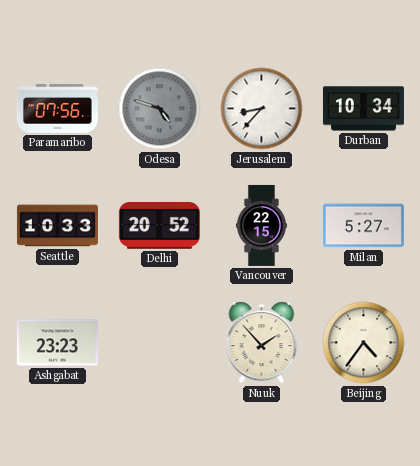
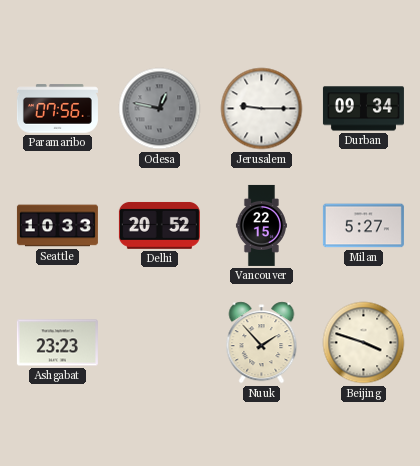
Odesa: 4:48 -> 12:47 (160, 109)
Jerusalem: 8:37 -> 9:15 (262, 109)
Durban: 10:34 -> 09:34 (363, 109)
Beijing: 4:36 -> 3:48 (364, 343)
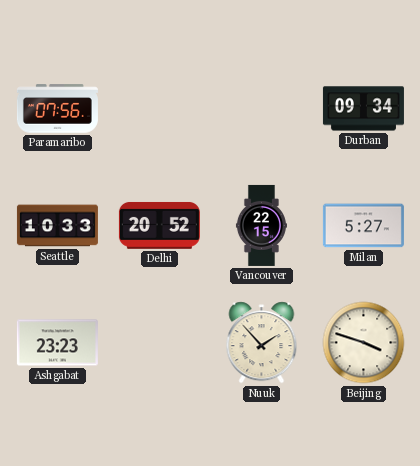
Odesa: 12:47 -> none (160, 109)
Jerusalem: 9:15 -> none (262, 109)
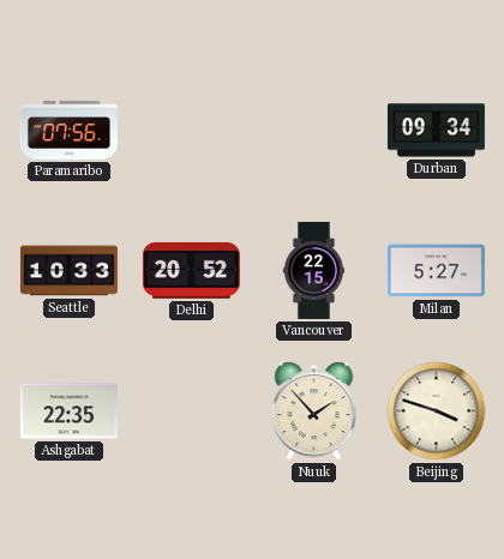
Ashgabat: 23:23 -> 22:35 (68, 411)
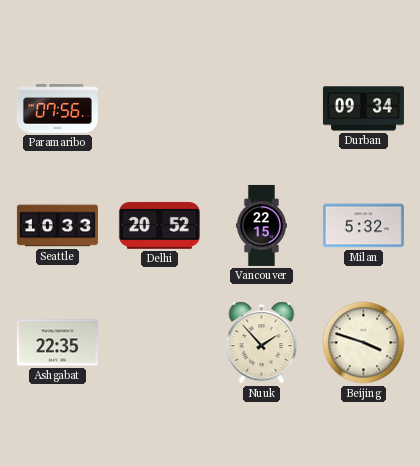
Milan: 5:27 -> 5:32 (363, 226)
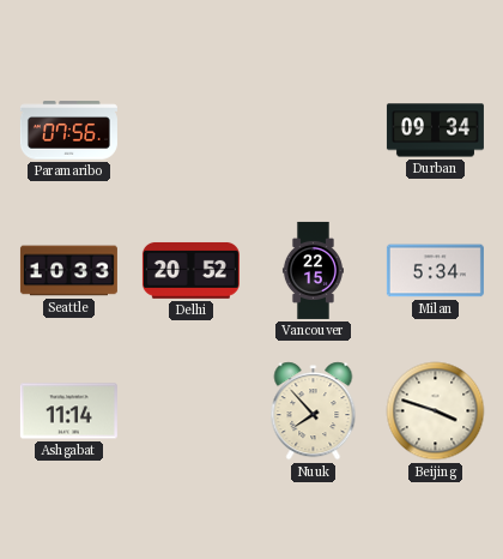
Milan: 5:32 -> 5:34 (435, 271)
Ashgabat: 22:35 -> 11:14 (68, 411)
Nuuk: 1:53 -> 7:53 (314, 411)
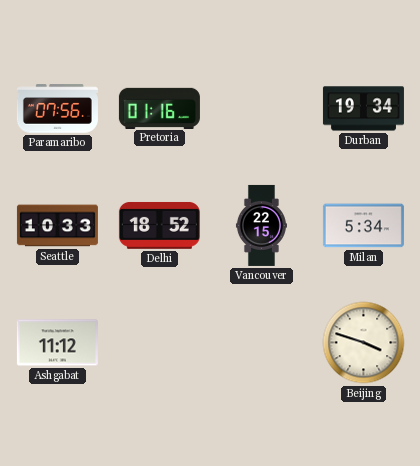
Pretoria: none -> 01:16 (159, 108)
Durban: 09:34 -> 19:34 (363, 109)
Delhi: 20:52 -> 18:52 (159, 225)
Ashgabat: 11:14 -> 11:12 (57, 343)
Nuuk: 7:53 -> none (314, 411)
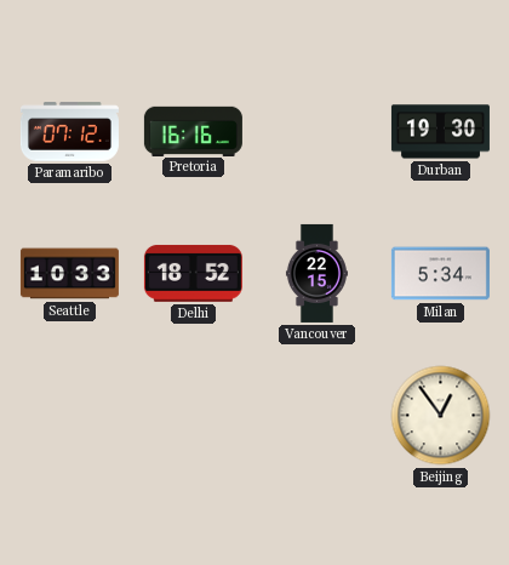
Paramaribo: 07:56 -> 07:12 (69, 132)
Pretoria: 01:16 -> 16:16 (193, 131)
Durban: 19:34 -> 19:30 (440, 132)
Ashgabat: 11:12 -> none (57, 343)
Beijing: 3:48 -> 12:54 (441, 416)
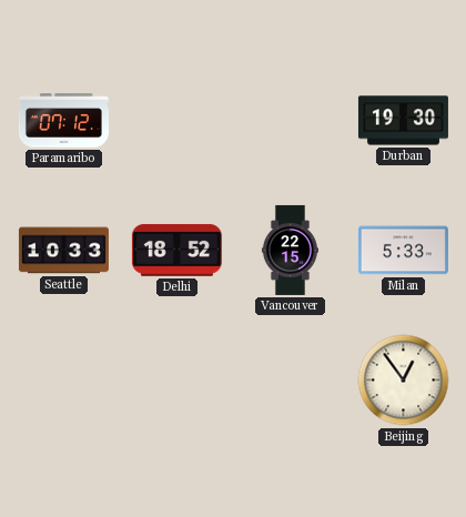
Pretoria: 16:16 -> none (193, 131)
Milan: 5:34 -> 5:33 (403, 251)
